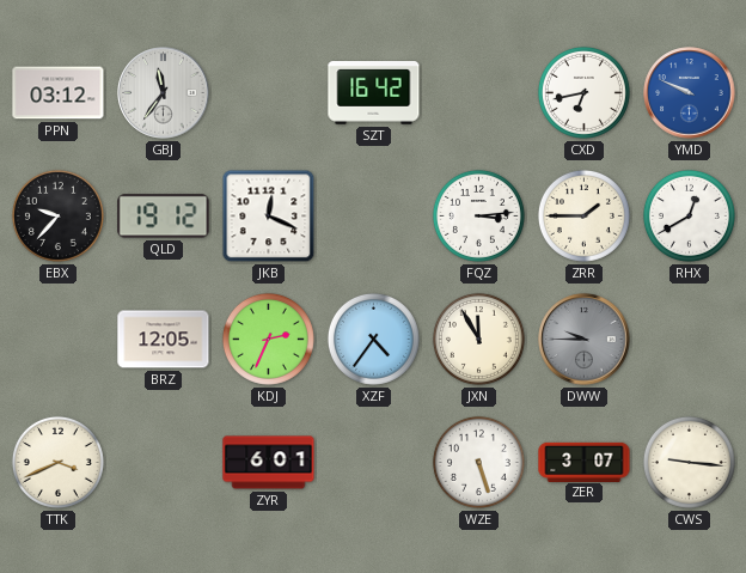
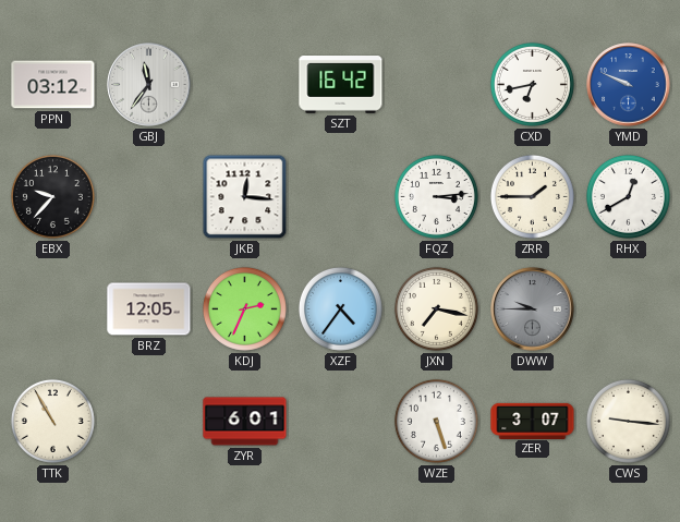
QLD: 19:12 -> none (164, 217)
JKB: 12:19 -> 12:16 (245, 197)
JXN: 11:55 -> 7:17 (436, 308)
TTK: 3:41 -> 10:55 (52, 421)
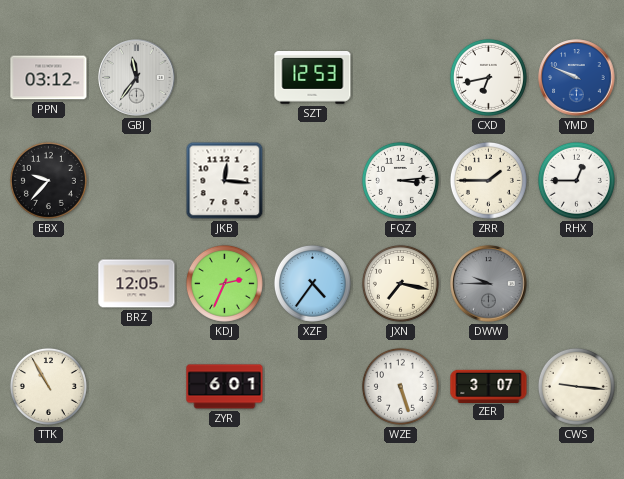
SZT: 16:42 -> 12:53 (313, 78)
RHX: 12:40 -> 12:45 (576, 180)
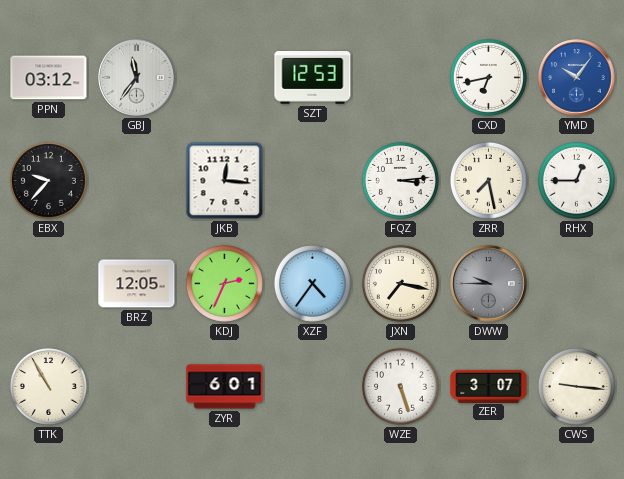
YMD: 9:49 -> 10:06 (577, 78)
ZRR: 1:45 -> 7:28 (488, 180)
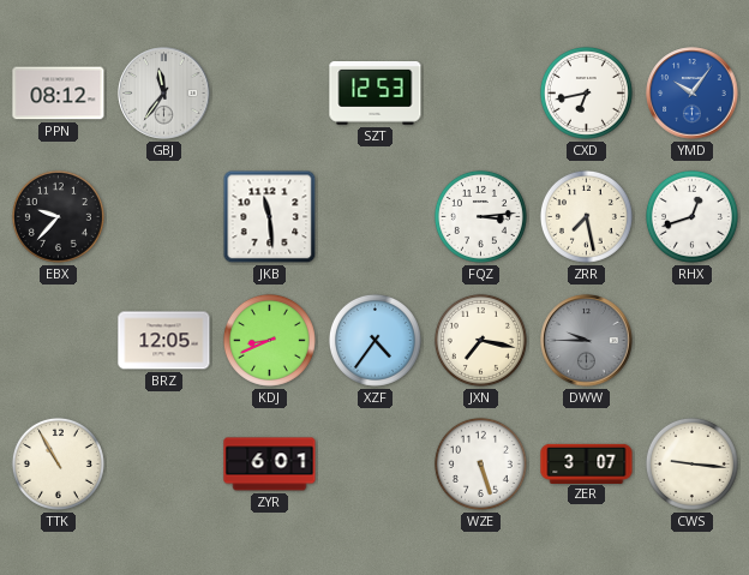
PPN: 03:12 -> 08:12 (59, 94)
JKB: 12:16 -> 11:29 (270, 217)
RHX: 12:45 -> 12:42 (691, 216)
KDJ: 2:34 -> 8:41 (269, 340)
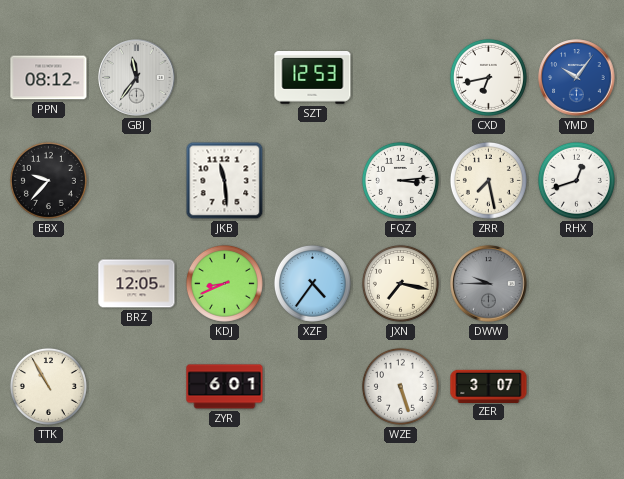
CWS: 9:16 -> none (691, 463)
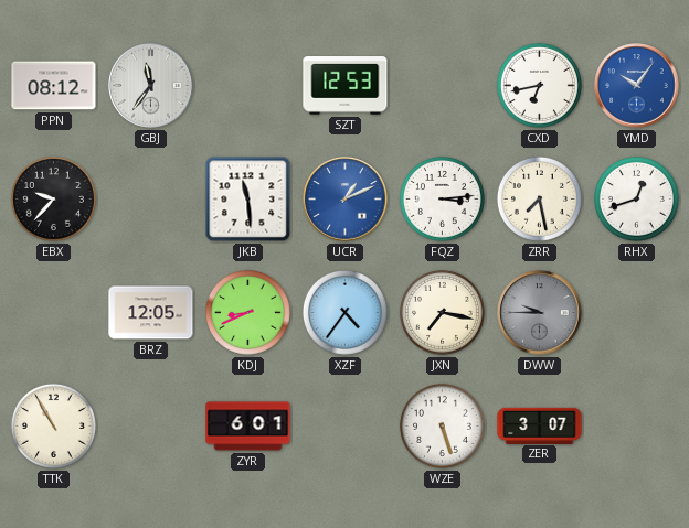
UCR: none -> 1:11 (346, 200)
